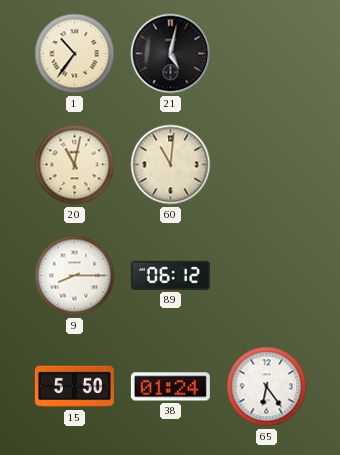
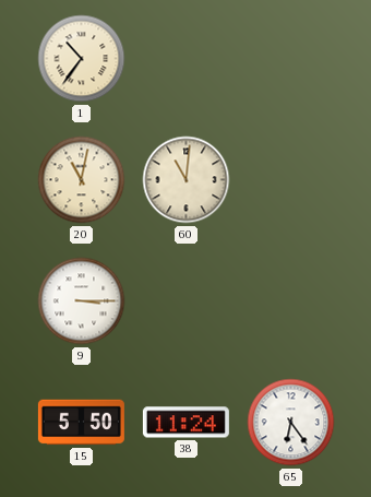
21: 5:02 -> none (171, 54)
9: 8:15 -> 3:15 (82, 301)
89: 06:12 -> none (170, 275)
38: 01:24 -> 11:24 (185, 423)
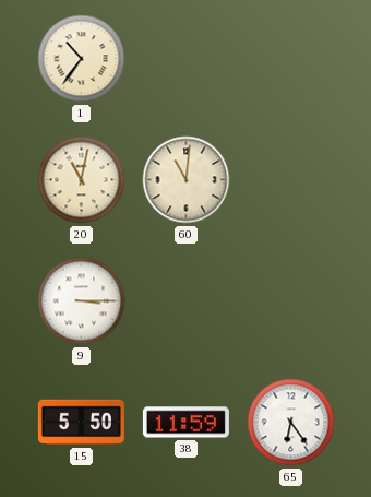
38: 11:24 -> 11:59 (185, 423)
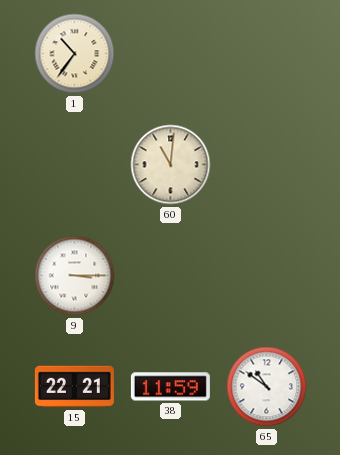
20: 11:02 -> none (82, 180)
15: 5:50 -> 22:21 (74, 387)
65: 6:24 -> 10:51 (267, 387)
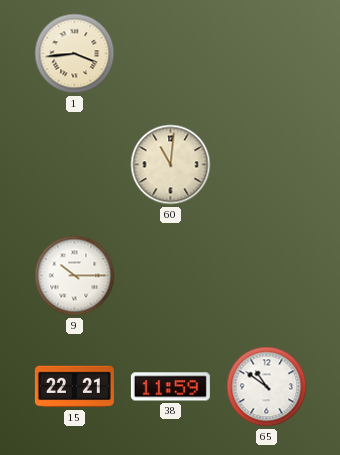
1: 10:36 -> 3:44 (75, 54)
9: 3:15 -> 10:15 (75, 276)
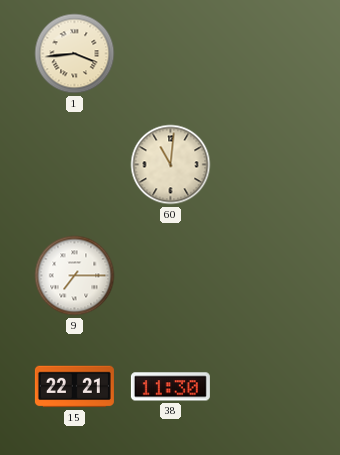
9: 10:15 -> 7:15 (75, 276)
38: 11:59 -> 11:30 (170, 387)
65: 10:51 -> none (267, 387)
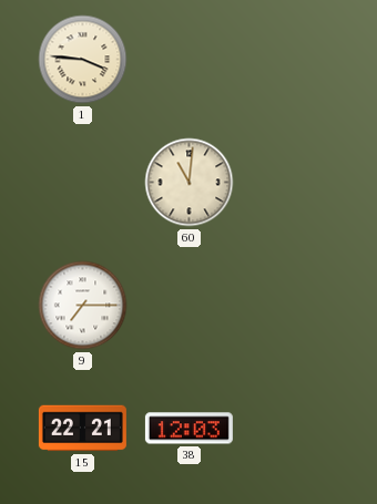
1: 3:44 -> 3:46 (83, 60)
38: 11:30 -> 12:03 (188, 429)
